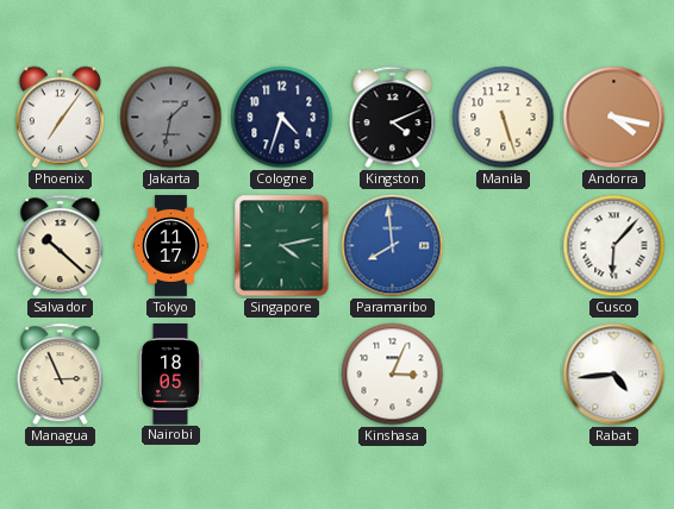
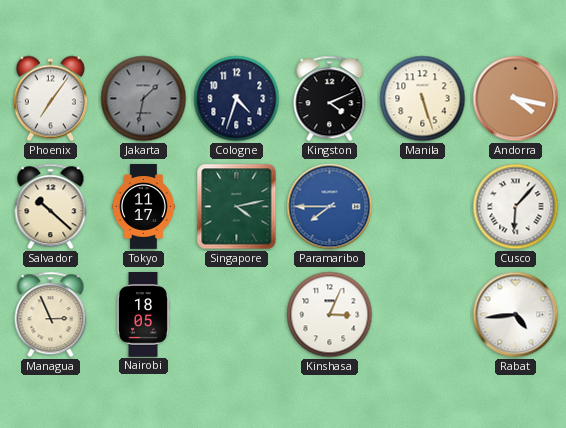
Paramaribo: 7:59 -> 7:45 (330, 207)
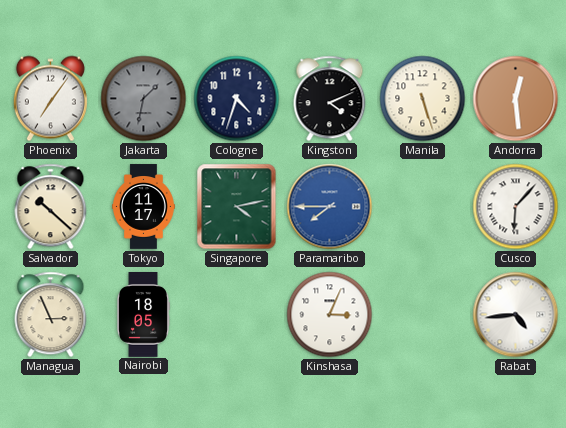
Andorra: 4:17 -> 12:29 (516, 99)
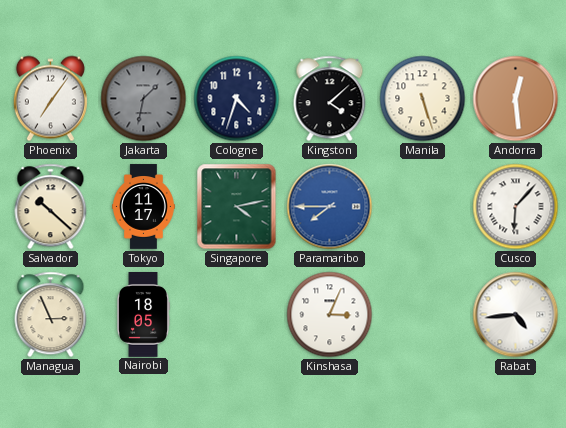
Kingston: 4:11 -> 4:08 (330, 99)
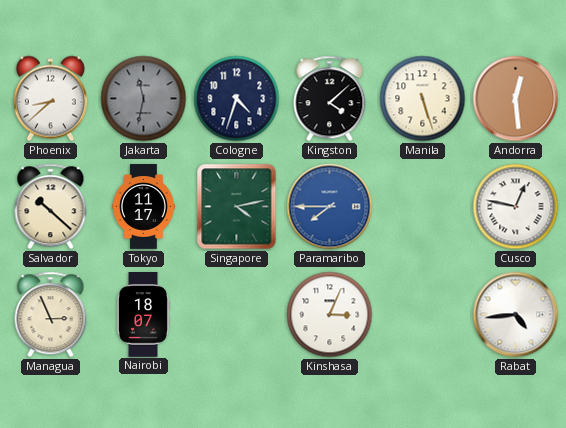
Phoenix: 7:06 -> 8:38 (50, 99)
Jakarta: 1:32 -> 11:32 (144, 99)
Cusco: 6:07 -> 12:47 (516, 207)
Nairobi: 18:05 -> 18:07 (144, 315)
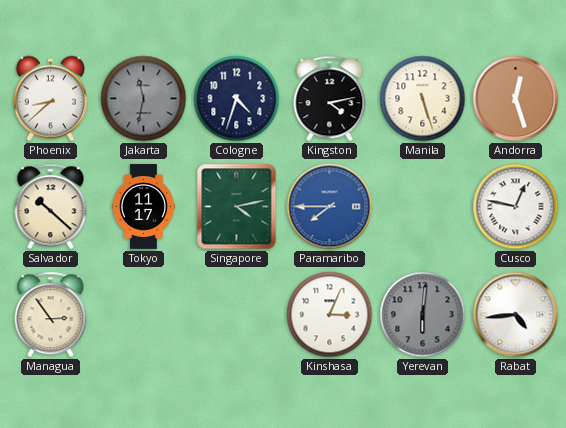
Kingston: 4:08 -> 4:13 (330, 99)
Andorra: 12:29 -> 12:27 (516, 99)
Managua: 2:56 -> 2:54 (51, 315)
Nairobi: 18:07 -> none (144, 315)
Yerevan: none -> 6:01 (423, 315)
